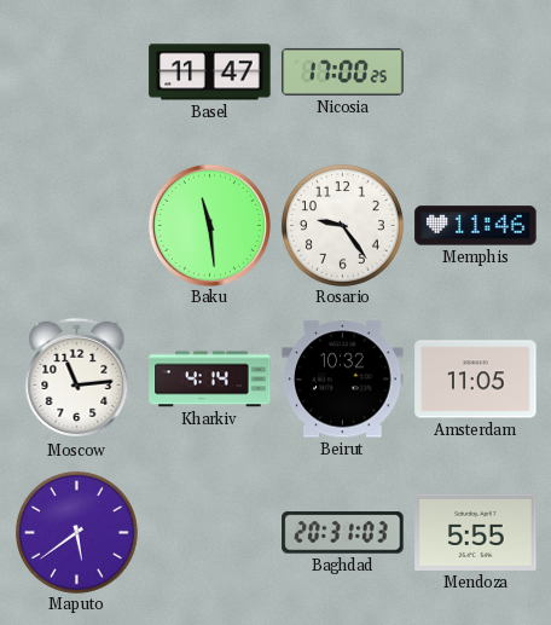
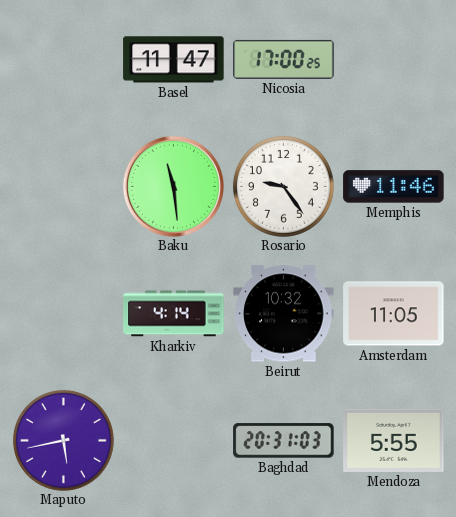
Moscow: 11:14 -> none (77, 378)
Maputo: 5:39 -> 5:43 (64, 441)
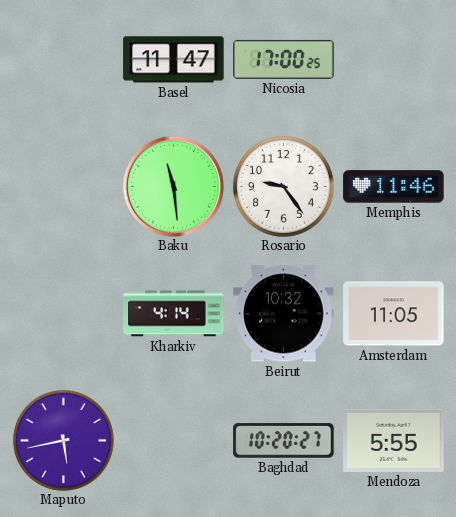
Baghdad: 20:31 -> 10:20 (284, 441)
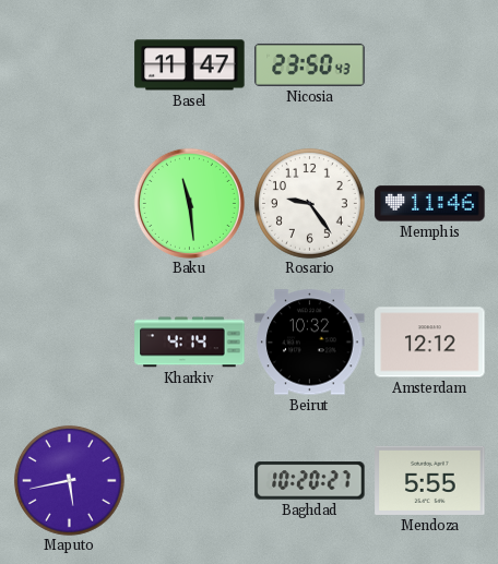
Nicosia: 17:00 -> 23:50 (310, 64)
Amsterdam: 11:05 -> 12:12 (430, 343)
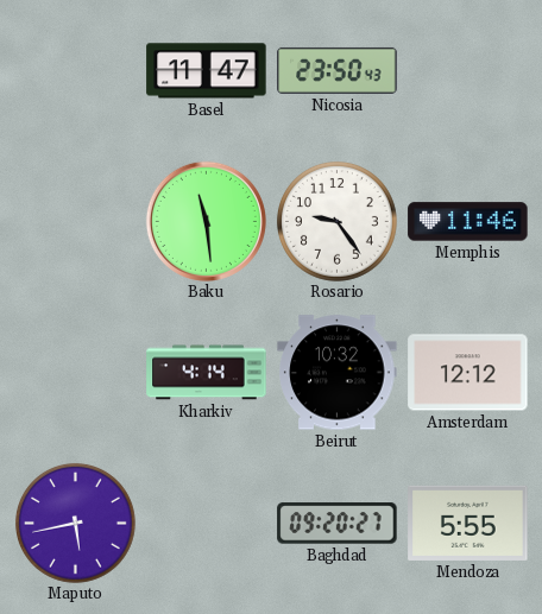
Baghdad: 10:20 -> 09:20 (338, 524)
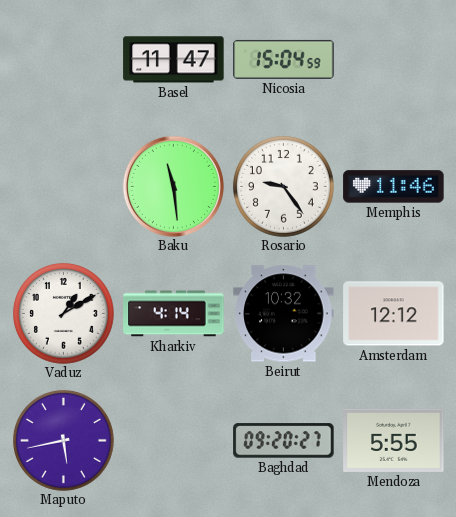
Nicosia: 23:50 -> 15:04 (284, 59)
Vaduz: none -> 1:10 (64, 314)
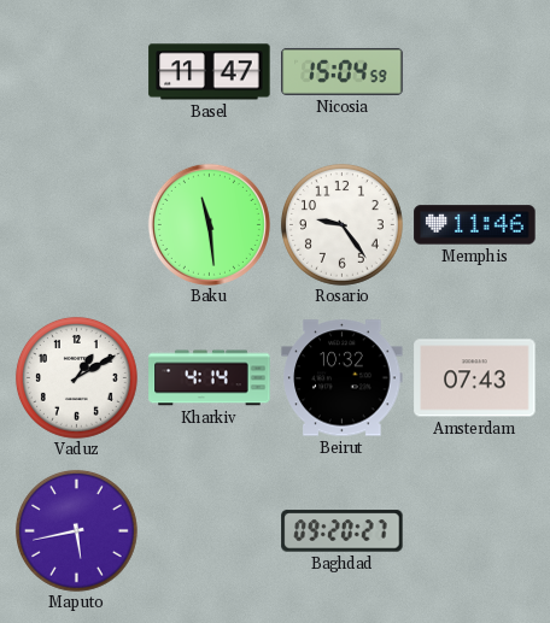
Amsterdam: 12:12 -> 07:43 (475, 378)
Mendoza: 5:55 -> none (394, 440)
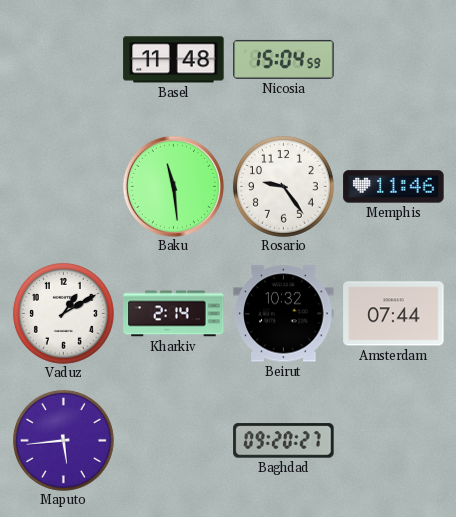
Basel: 11:47 -> 11:48 (174, 60)
Kharkiv: 4:14 -> 2:14 (174, 314)
Amsterdam: 07:43 -> 07:44 (394, 314)
Maputo: 5:43 -> 5:44 (64, 441)
